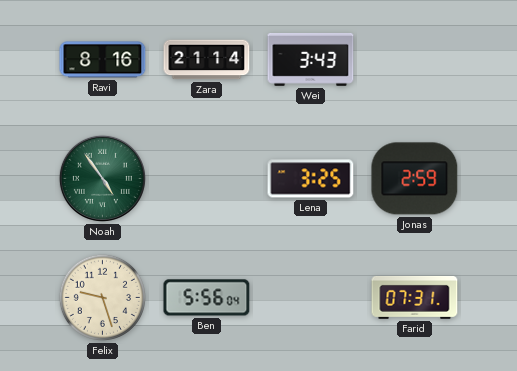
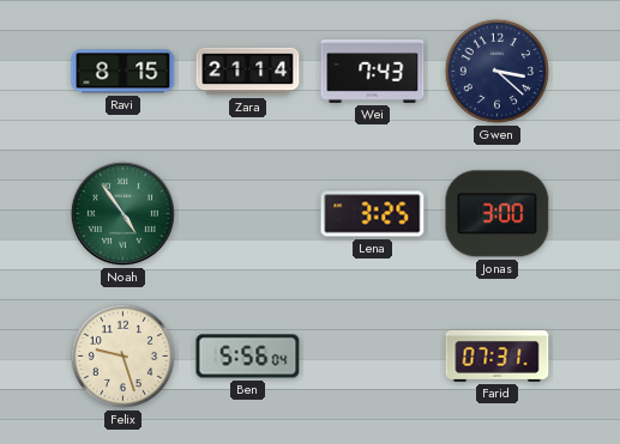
Ravi: 8:16 -> 8:15 (124, 72)
Wei: 3:43 -> 7:43 (373, 71)
Gwen: none -> 3:22 (496, 71)
Jonas: 2:59 -> 3:00 (498, 214)
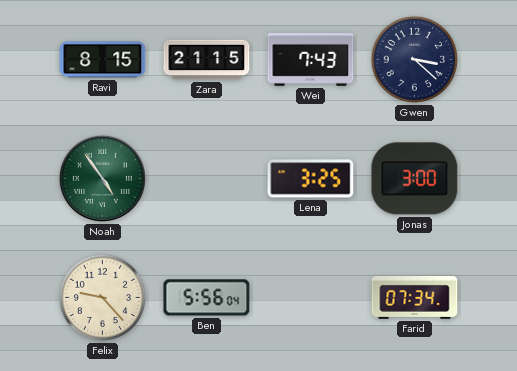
Zara: 21:14 -> 21:15 (207, 60)
Felix: 9:27 -> 9:23 (102, 297)
Farid: 07:31 -> 07:34 (415, 297)
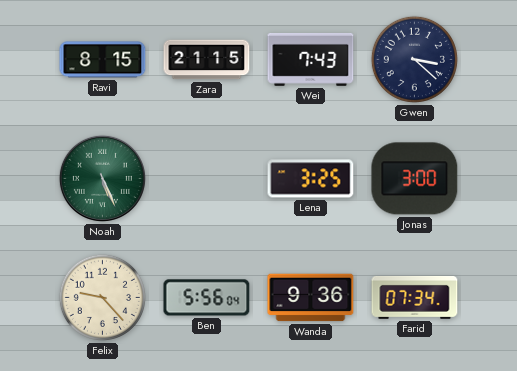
Noah: 4:54 -> 5:26 (102, 178)
Wanda: none -> 9:36 (311, 298)
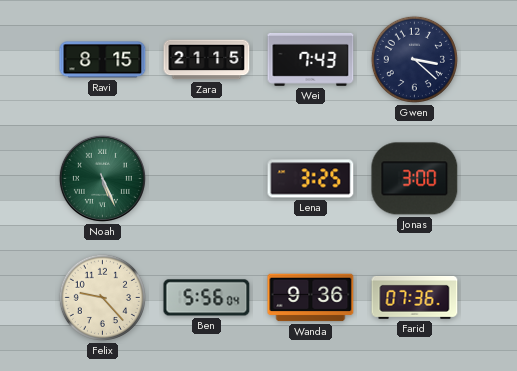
Farid: 07:34 -> 07:36 (415, 297)
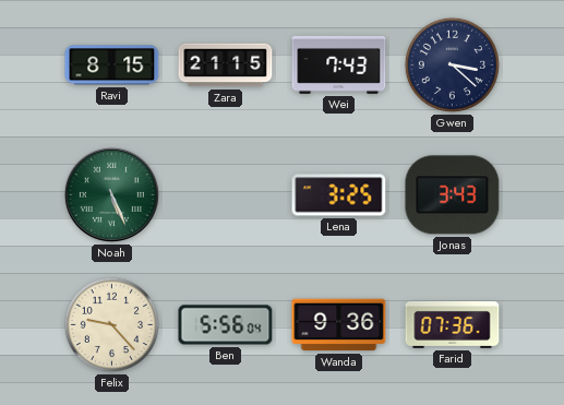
Jonas: 3:00 -> 3:43 (453, 195)
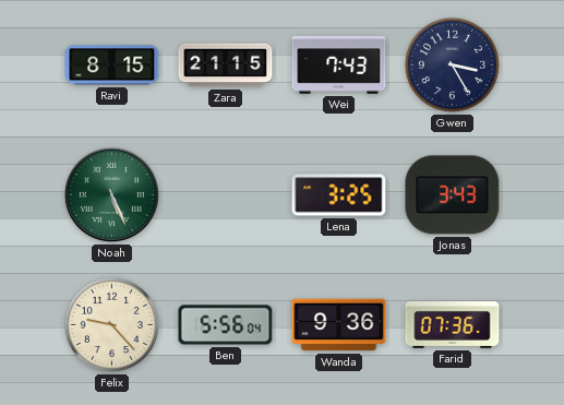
Gwen: 3:22 -> 3:25 (452, 64)
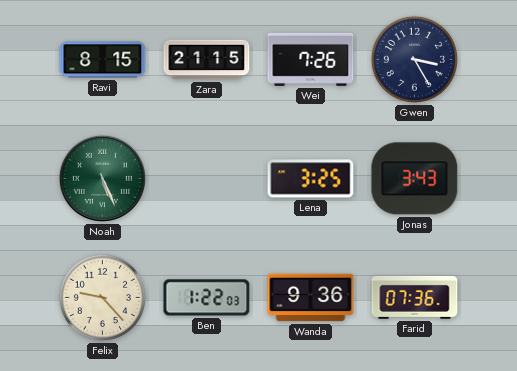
Wei: 7:43 -> 7:26 (311, 59)
Ben: 5:56 -> 1:22 (207, 298)
